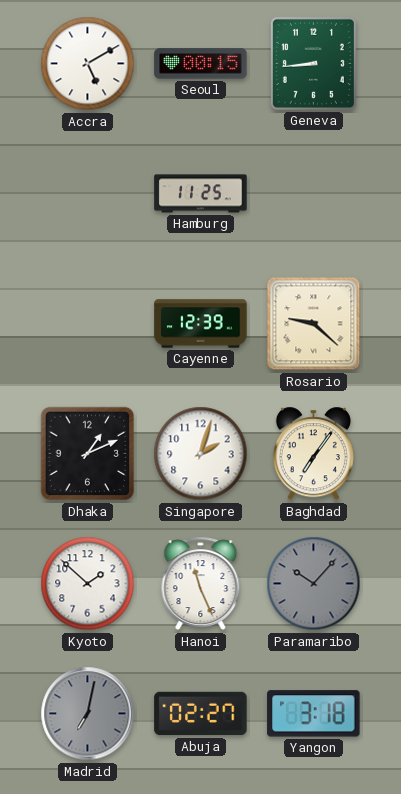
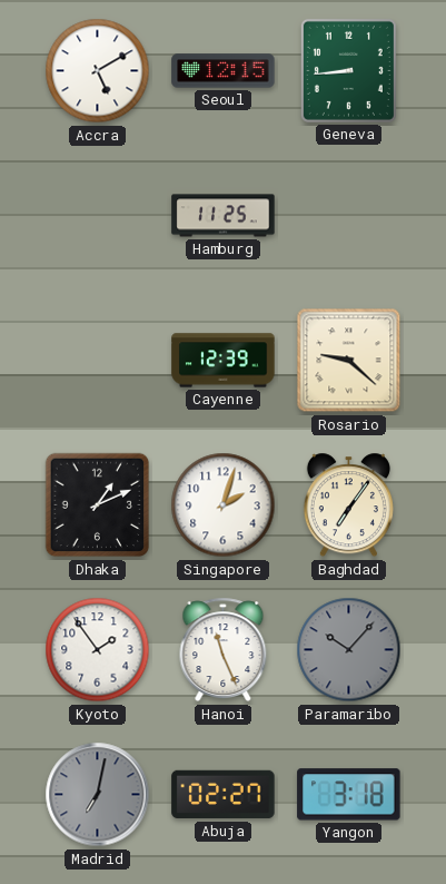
Seoul: 00:15 -> 12:15 (224, 71)
Kyoto: 1:52 -> 1:54 (98, 650)
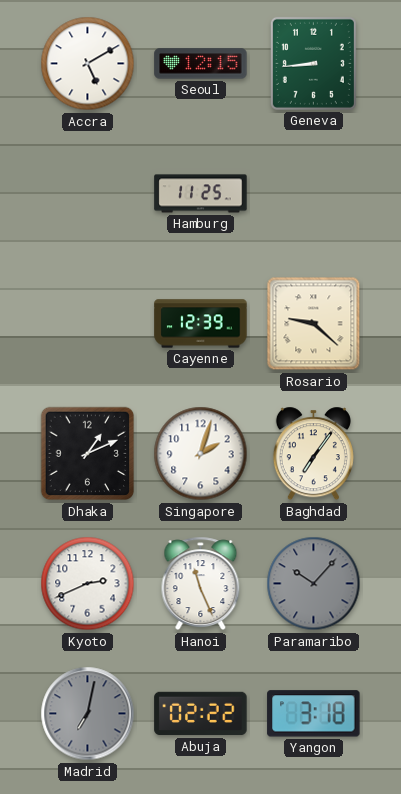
Kyoto: 1:54 -> 2:41 (88, 584)
Abuja: 02:27 -> 02:22 (201, 714)
